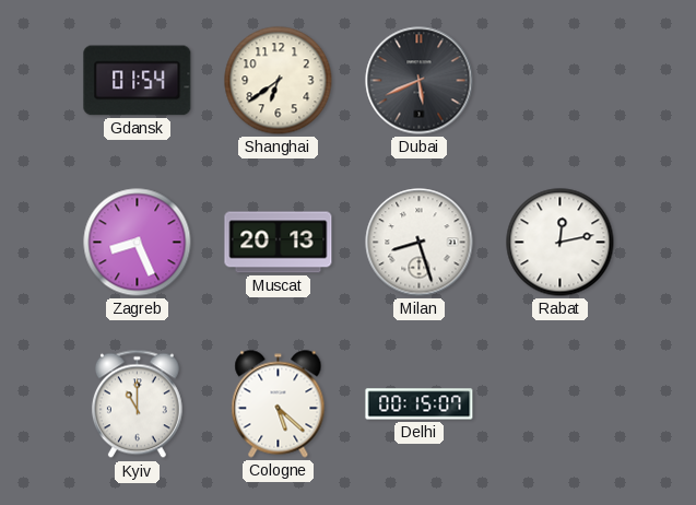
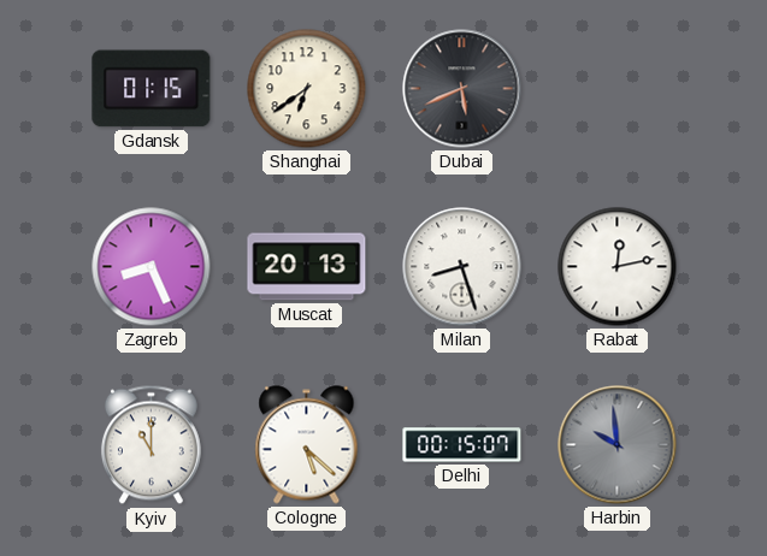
Gdansk: 01:54 -> 01:15 (152, 89)
Harbin: none -> 9:59 (618, 445)
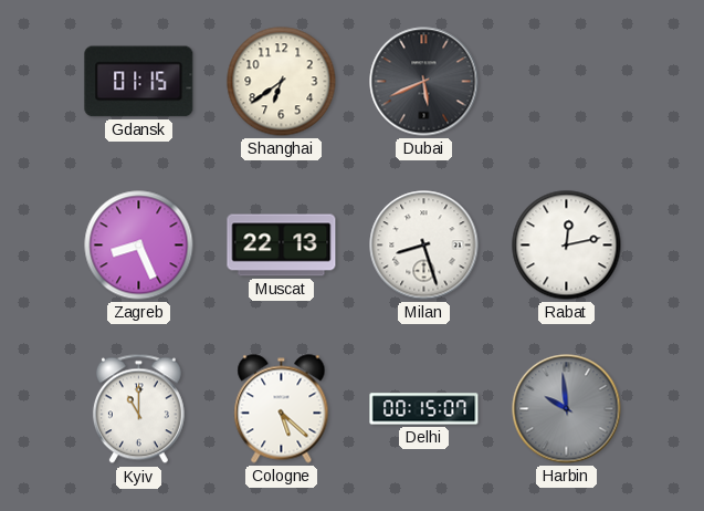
Muscat: 20:13 -> 22:13 (282, 246)
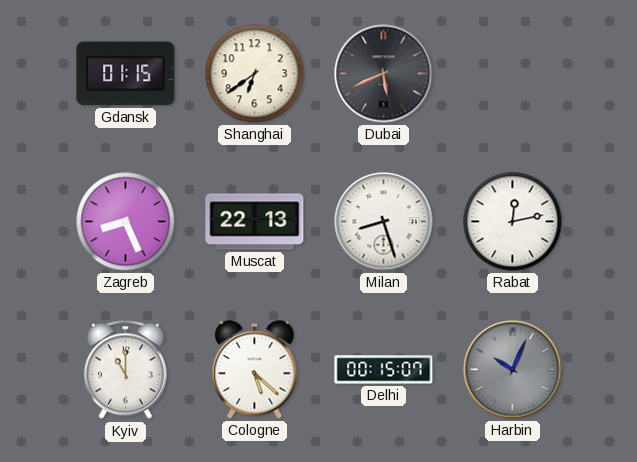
Harbin: 9:59 -> 10:04 (513, 370)
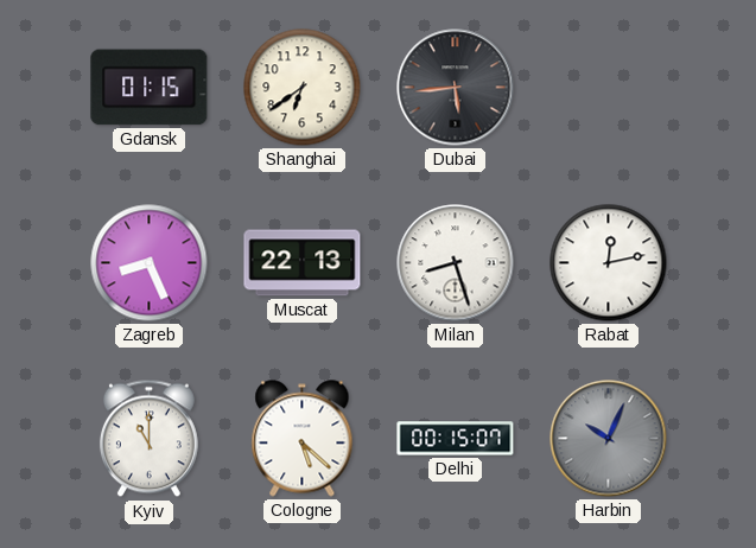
Dubai: 5:41 -> 5:44 (456, 88)
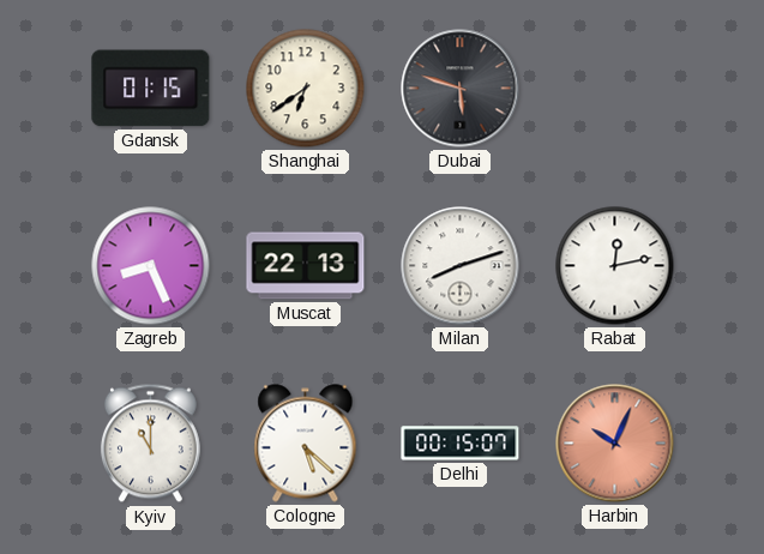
Dubai: 5:44 -> 5:48 (461, 89)
Milan: 8:27 -> 8:12 (461, 266)
Harbin dial: grey -> salmon (615, 444)
